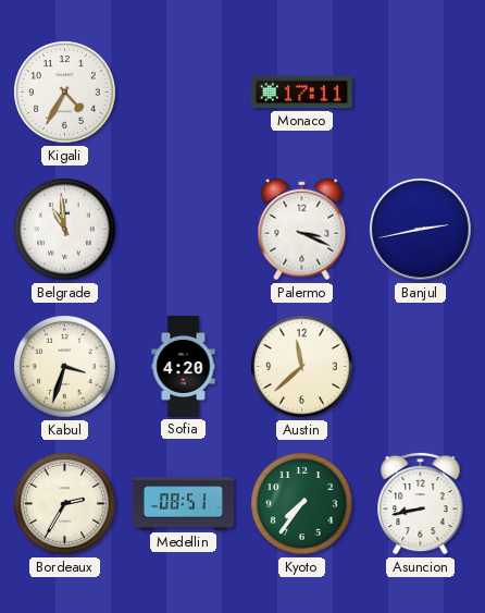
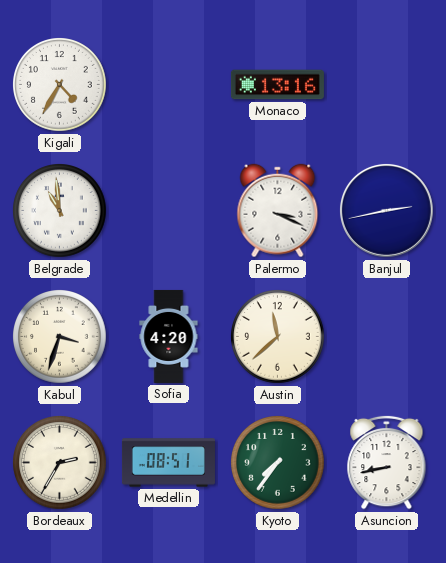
Monaco: 17:11 -> 13:16 (277, 85)
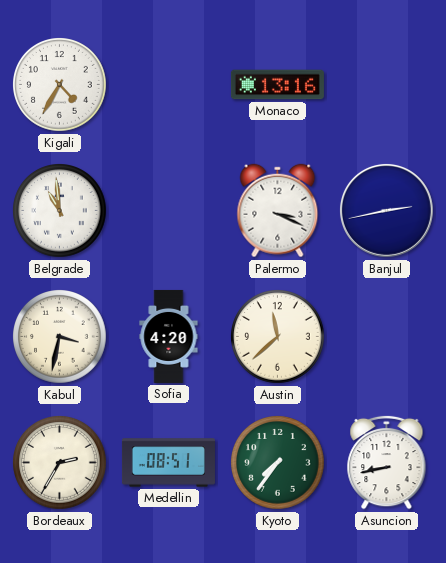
Kabul: 3:33 -> 3:32 (60, 337)
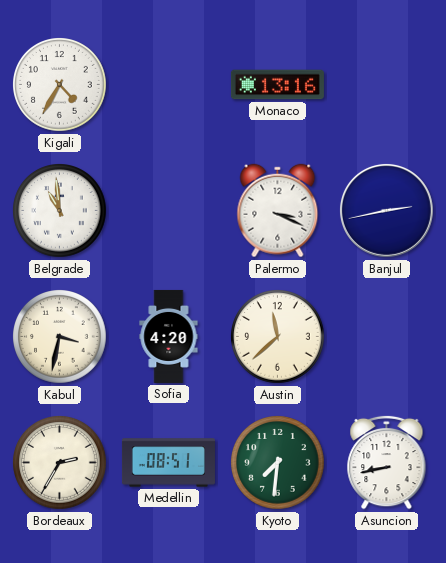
Kyoto: 7:36 -> 7:31 (278, 463)
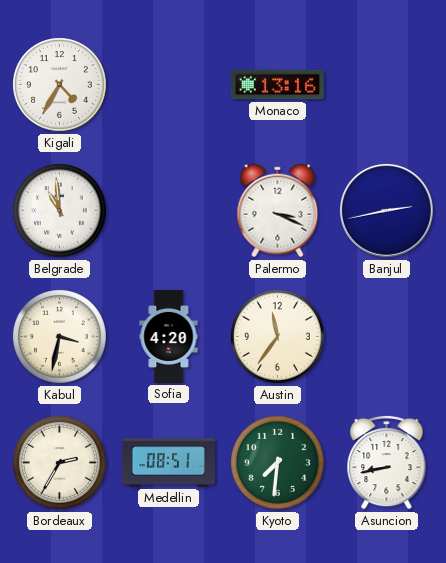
Austin: 11:38 -> 11:36 (278, 337)
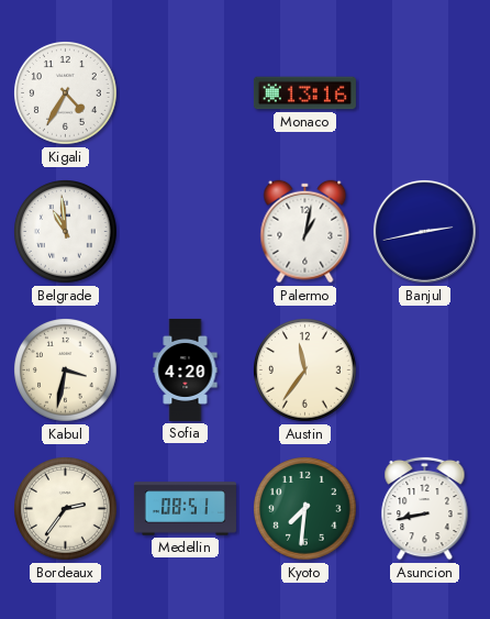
Palermo: 3:19 -> 1:02 (305, 232)
Bordeaux: 2:35 -> 2:36 (66, 509)
